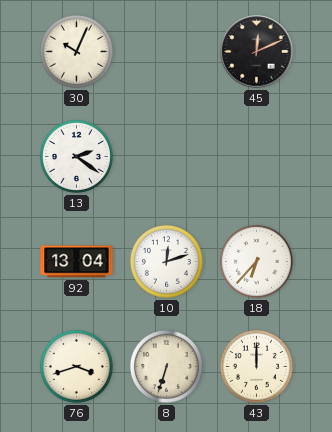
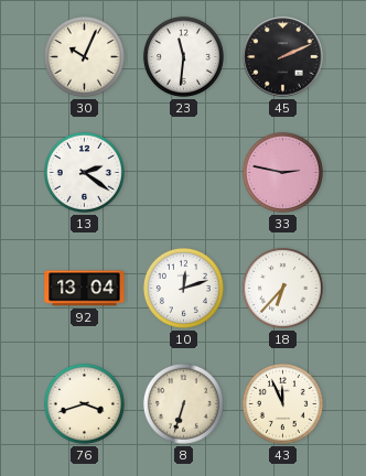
23: none -> 11:31 (183, 56)
45: 12:11 -> 2:11 (283, 57)
33: none -> 2:47 (282, 172)
43: 12:00 -> 11:56 (282, 403)
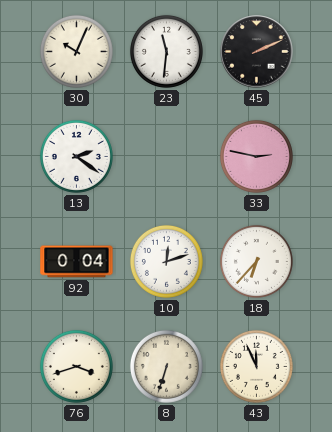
92: 13:04 -> 0:04 (77, 262)
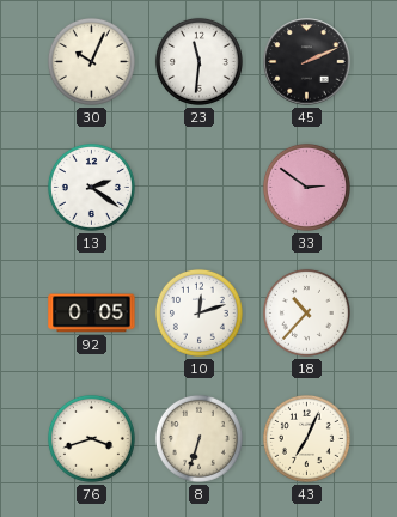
33: 2:47 -> 2:51 (306, 187)
92: 0:04 -> 0:05 (92, 314)
18: 6:37 -> 10:37 (306, 312)
43: 11:56 -> 7:04 (306, 438)
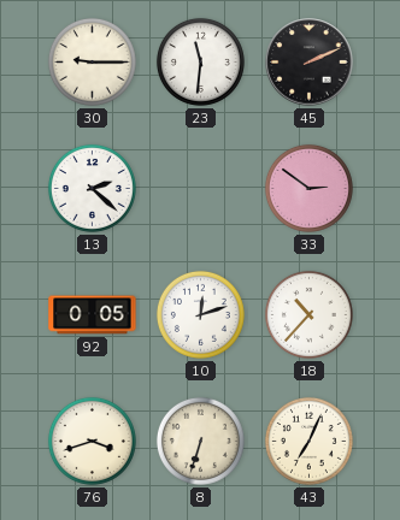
30: 10:04 -> 9:15 (92, 61)
13: 2:21 -> 2:22 (92, 188)
